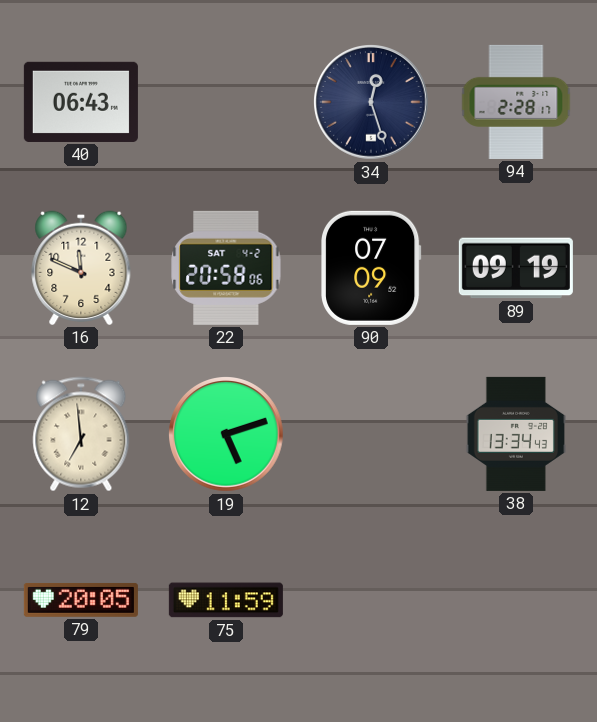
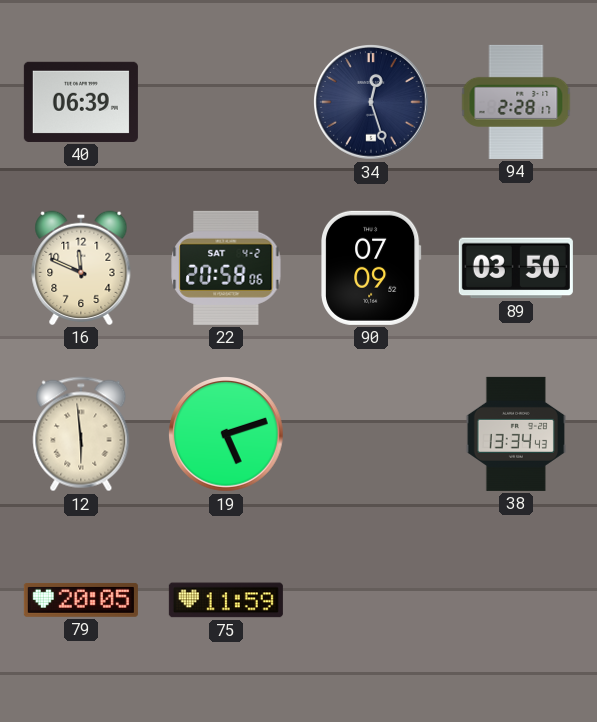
40: 06:43 -> 06:39 (81, 102)
89: 09:19 -> 03:50 (516, 268)
12: 6:59 -> 5:59 (81, 434)
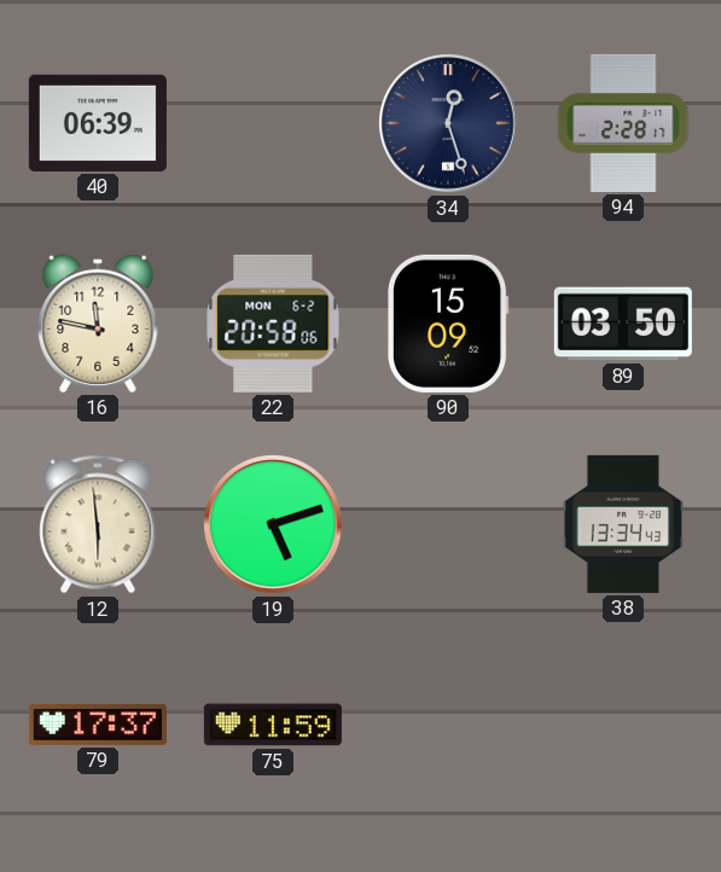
16: 11:49 -> 11:47 (98, 324)
22 date: SAT 4-2 -> MON 6-2 (273, 324)
90: 07:09 -> 15:09 (449, 324)
79: 20:05 -> 17:37 (98, 725)
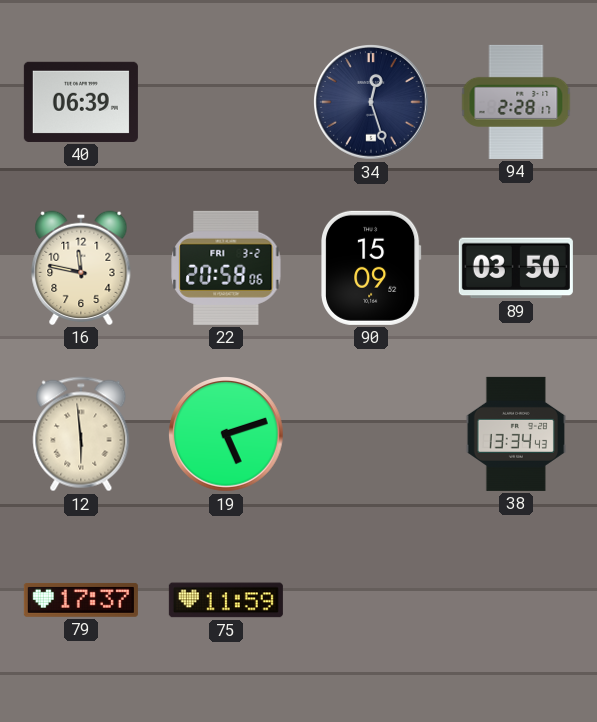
22 date: MON 6-2 -> FRI 3-2 (226, 268)
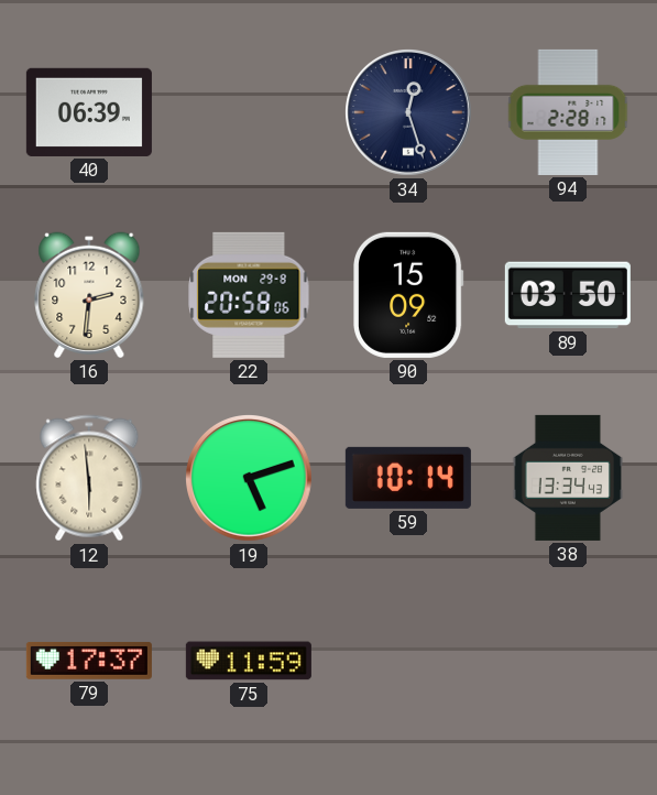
16: 11:47 -> 2:31 (89, 295)
22 date: FRI 3-2 -> MON 29-8 (249, 295)
59: none -> 10:14 (408, 478)
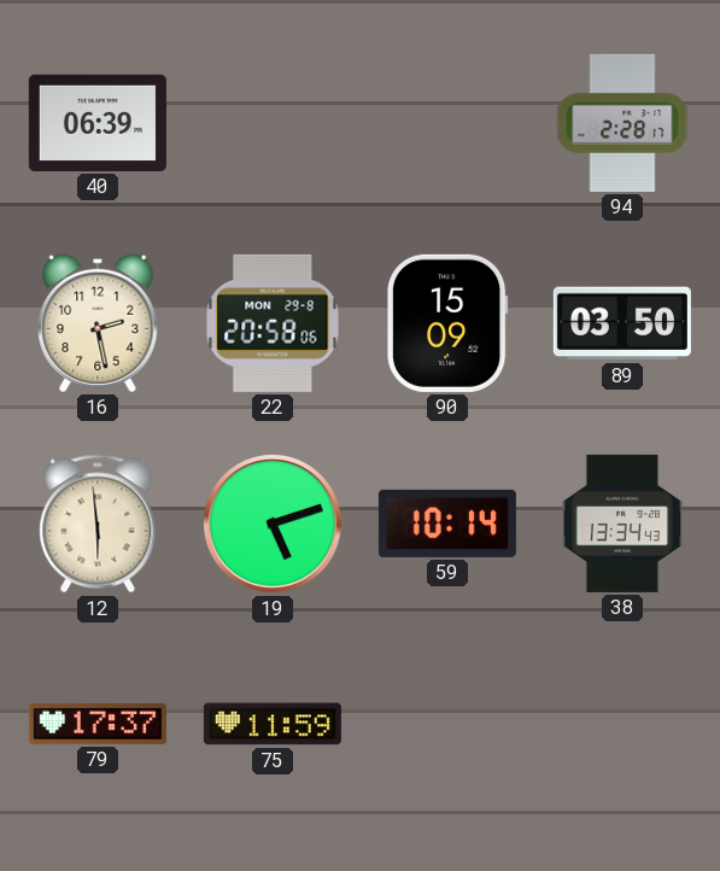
34: 12:27 -> none (409, 113)
16: 2:31 -> 2:28 (98, 323)
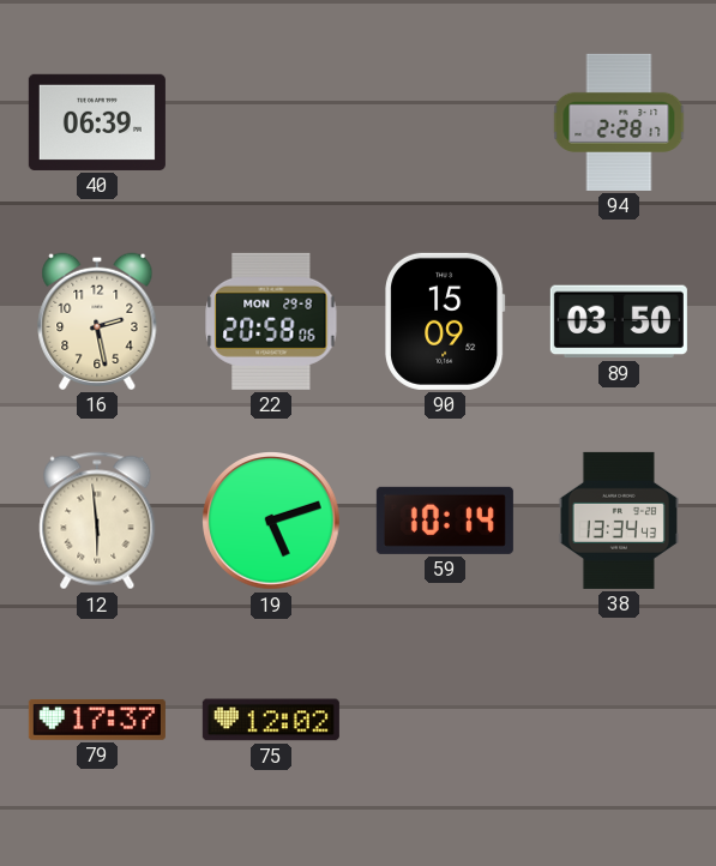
75: 11:59 -> 12:02 (271, 720)
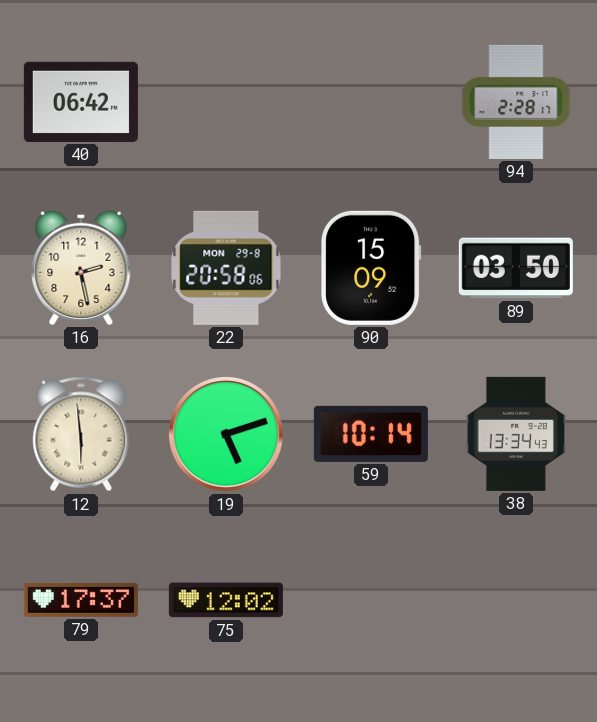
40: 06:39 -> 06:42 (81, 102)
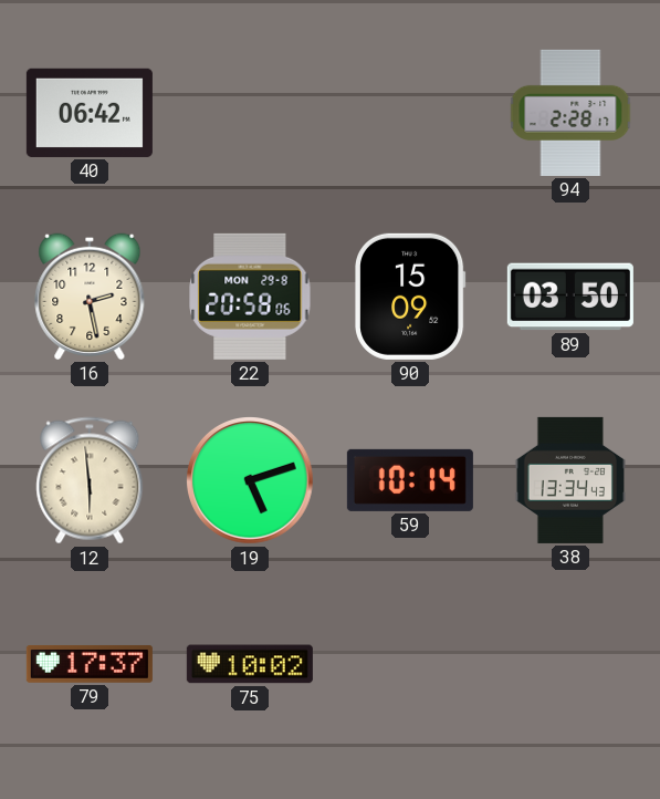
75: 12:02 -> 10:02 (250, 664)
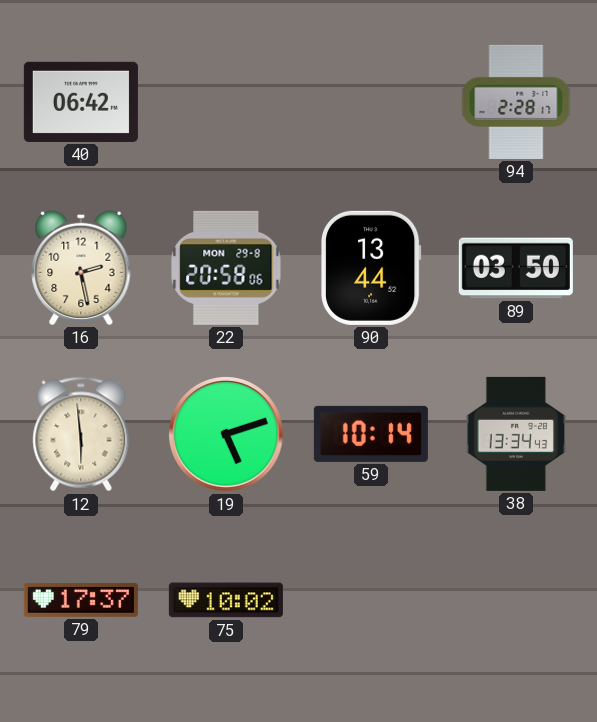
90: 15:09 -> 13:44 (372, 268)
